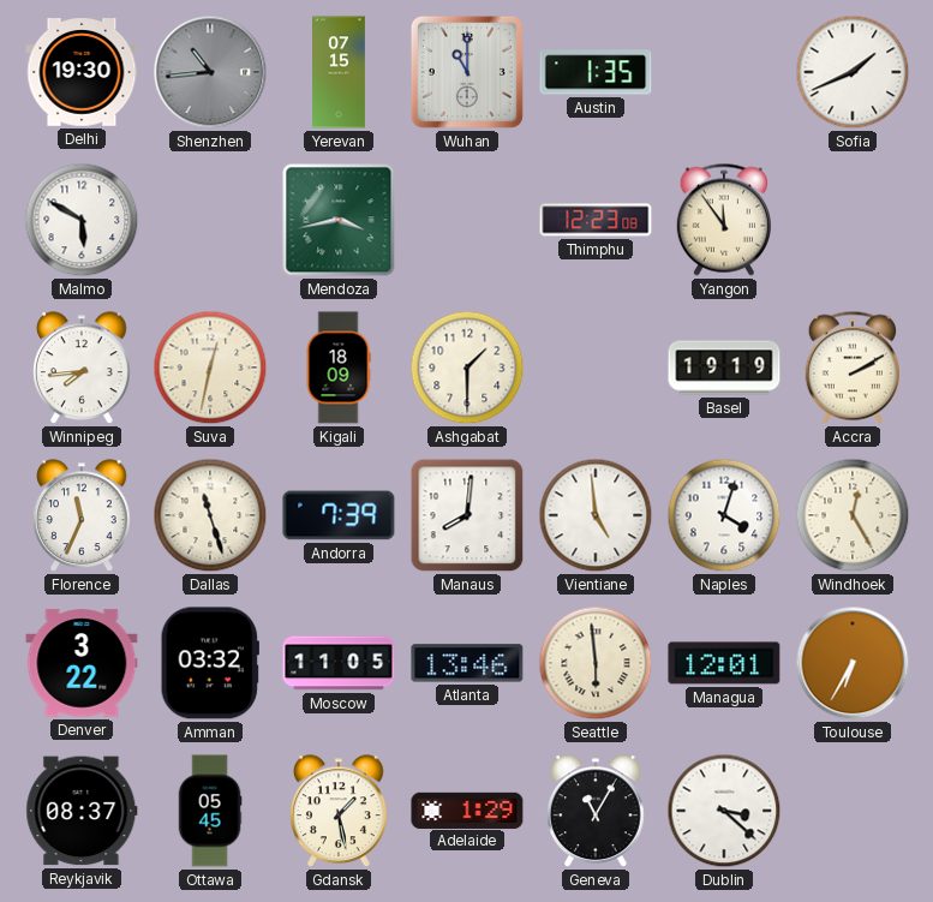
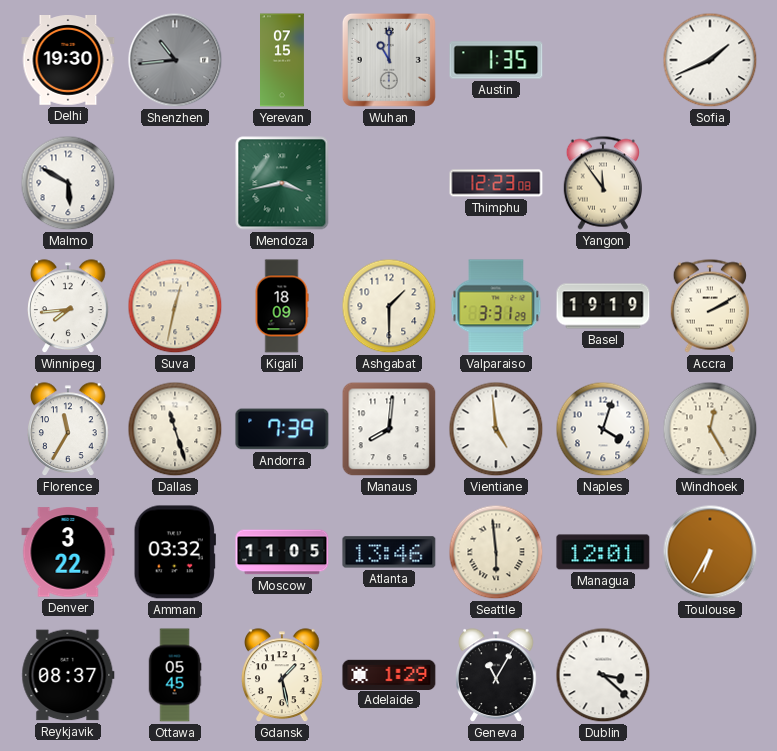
Valparaiso: none -> 3:31 (496, 306)
Florence: 11:34 -> 11:35 (69, 430)
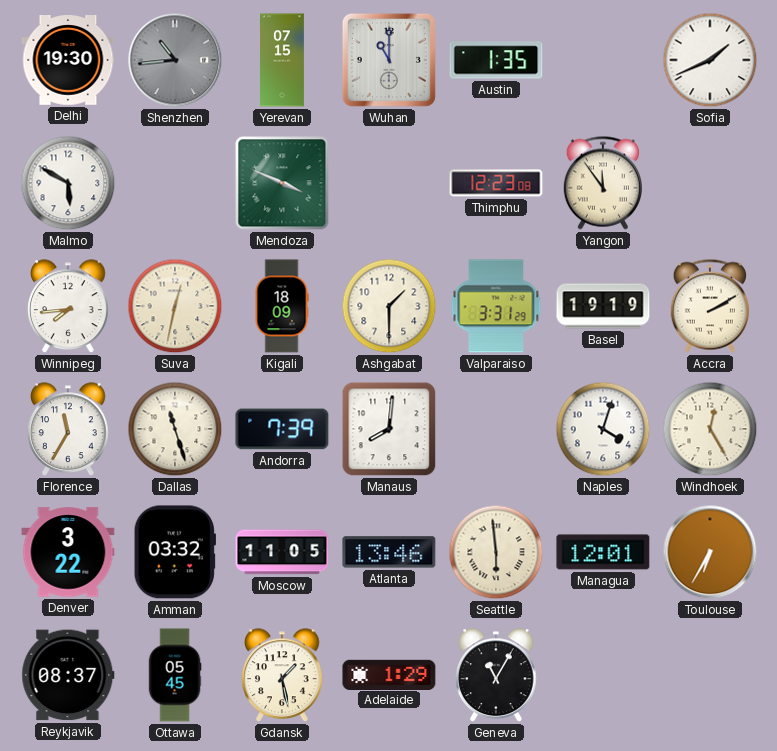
Mendoza: 3:43 -> 3:49 (282, 183)
Vientiane: 4:59 -> none (496, 429)
Dublin: 3:22 -> none (603, 675)
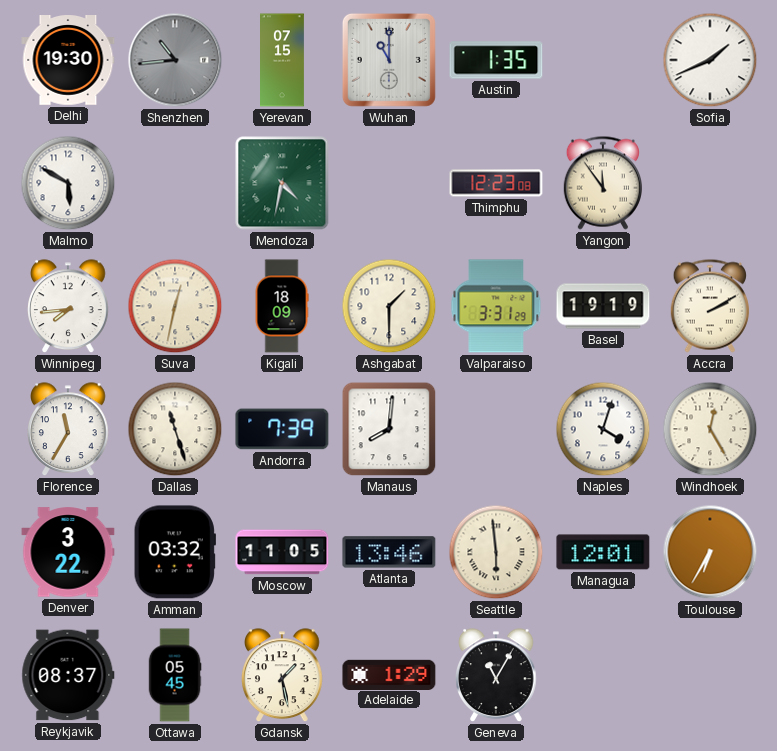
Mendoza: 3:49 -> 4:32 (282, 183)
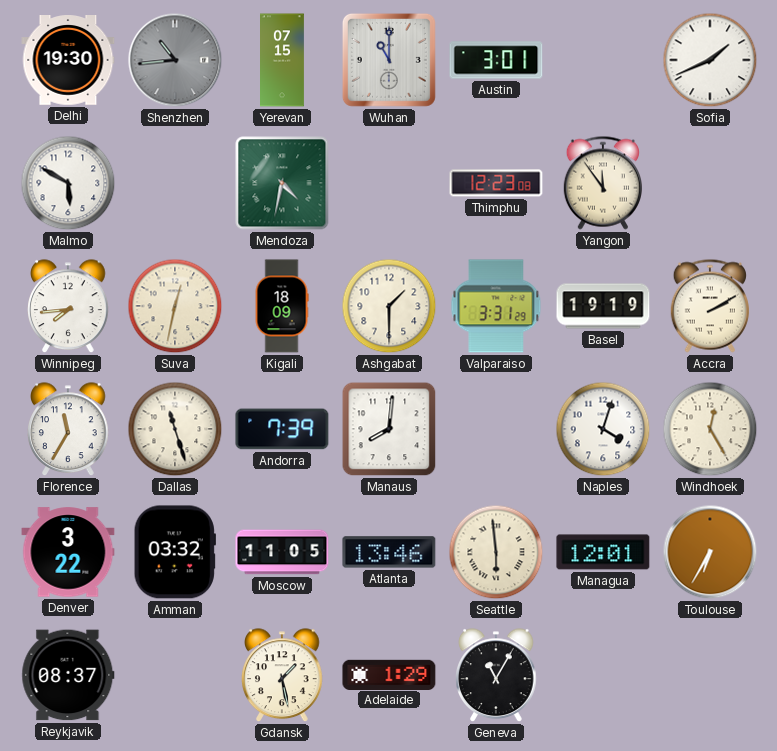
Austin: 1:35 -> 3:01 (496, 60)
Ottawa: 05:45 -> none (175, 675)
